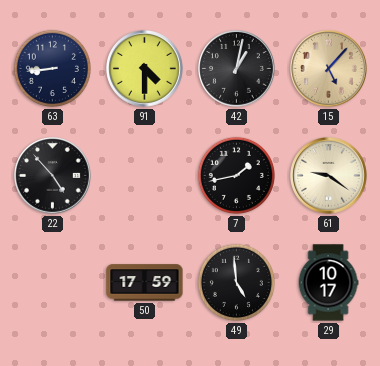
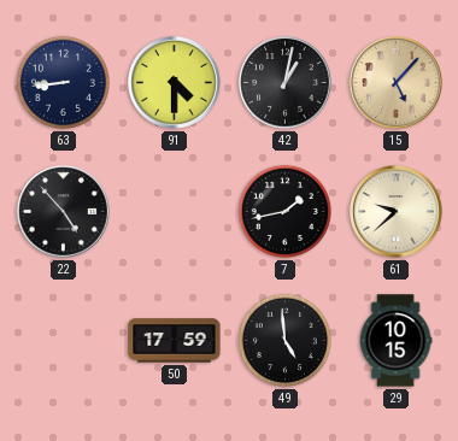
61: 9:21 -> 9:38 (397, 212)
29: 10:17 -> 10:15 (395, 341)
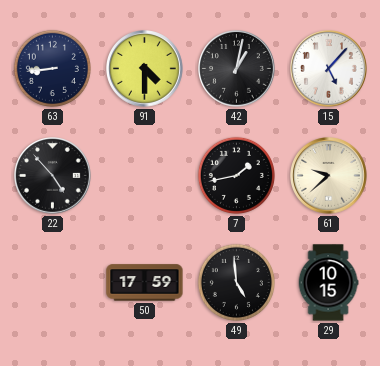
15 dial: champagne -> white (329, 69)
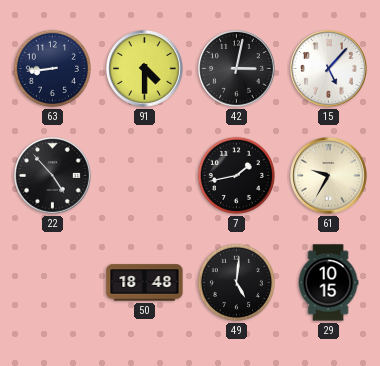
42: 1:02 -> 3:02 (237, 69)
61: 9:38 -> 9:35 (329, 176)
50: 17:59 -> 18:48 (145, 283)
49: 4:59 -> 5:01 (236, 282)
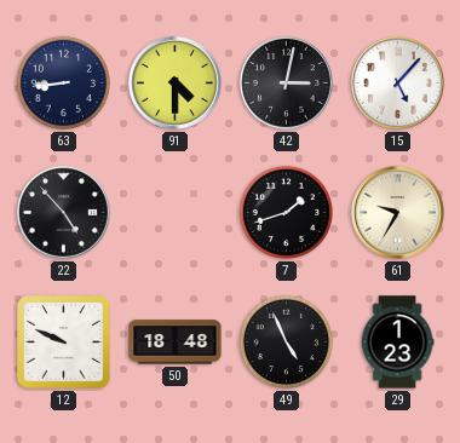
7: 1:43 -> 1:42 (286, 212)
12: none -> 9:49 (64, 343)
49: 5:01 -> 4:56 (286, 341)
29: 10:15 -> 1:23 (397, 343)
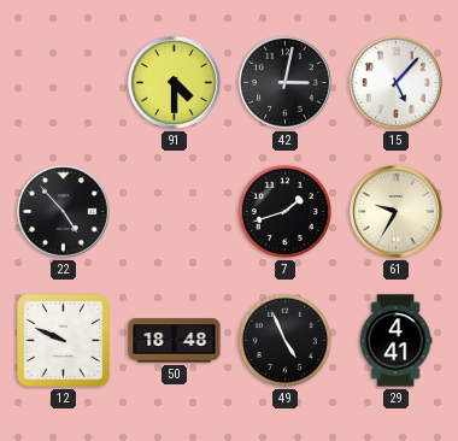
63: 8:44 -> none (63, 82)
29: 1:23 -> 4:41 (395, 341)
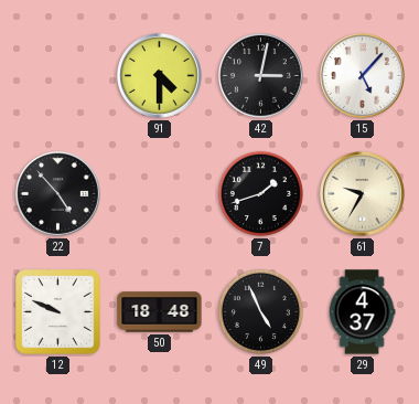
29: 4:41 -> 4:37 (362, 312)
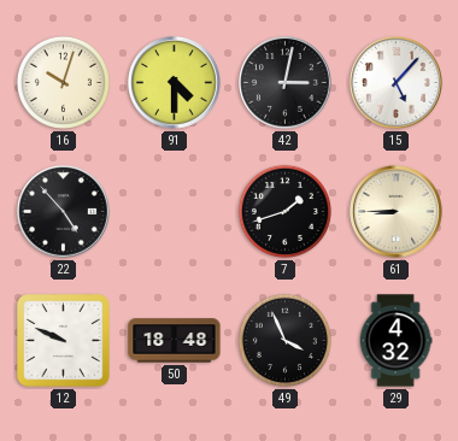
16: none -> 10:03 (63, 82)
61: 9:35 -> 8:45 (397, 212)
49: 4:56 -> 3:56 (284, 340)
29: 4:37 -> 4:32 (395, 341)
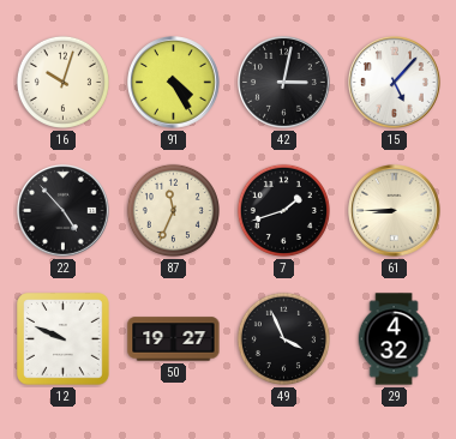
91: 4:30 -> 4:25 (174, 83)
87: none -> 11:34 (173, 210)
50: 18:48 -> 19:27 (174, 339)
